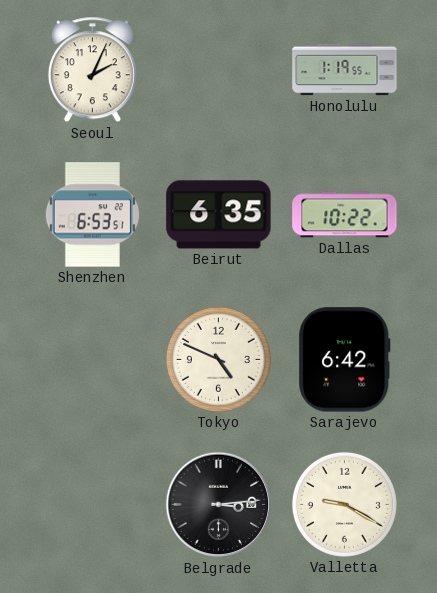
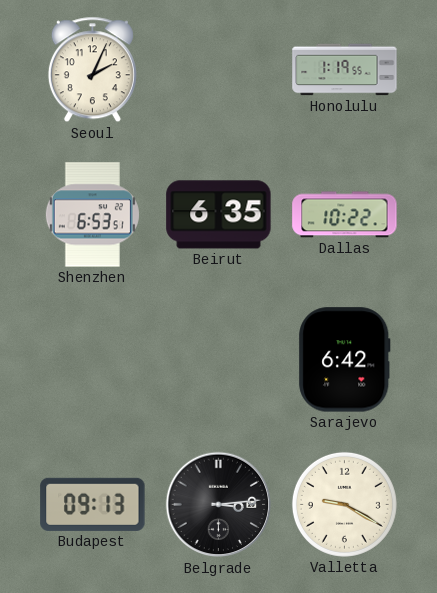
Tokyo: 4:49 -> none (218, 359)
Budapest: none -> 09:13 (93, 504)
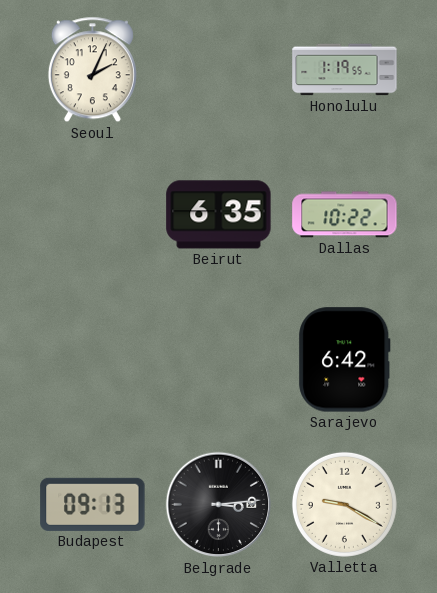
Shenzhen: 6:53 -> none (92, 215)
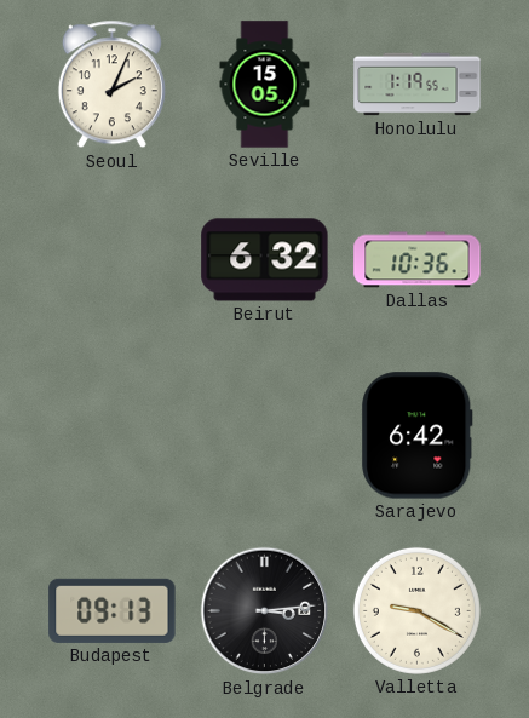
Seville: none -> 15:05 (265, 85)
Beirut: 6:35 -> 6:32 (265, 260)
Dallas: 10:22 -> 10:36 (418, 260)
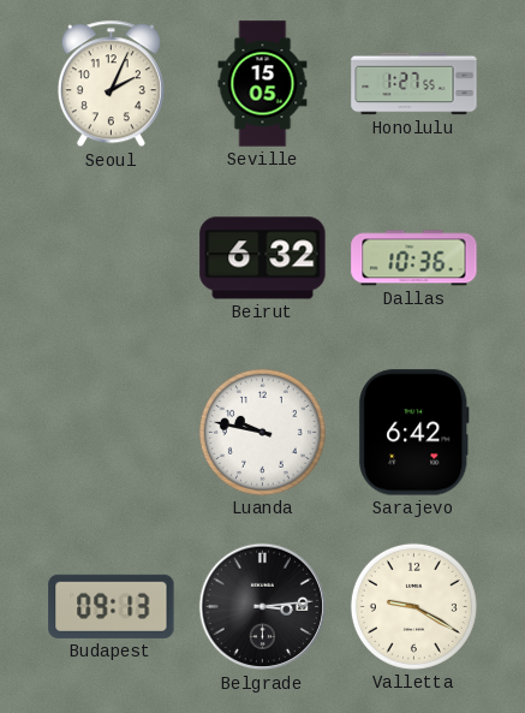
Honolulu: 1:19 -> 1:27 (414, 84)
Luanda: none -> 9:47 (262, 432)
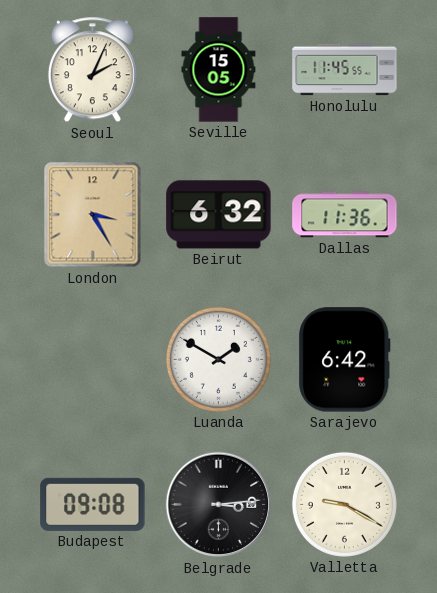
Honolulu: 1:27 -> 11:45 (345, 70)
London: none -> 3:25 (93, 215)
Dallas: 10:36 -> 11:36 (345, 215)
Luanda: 9:47 -> 1:50 (218, 359)
Budapest: 09:13 -> 09:08 (93, 504)
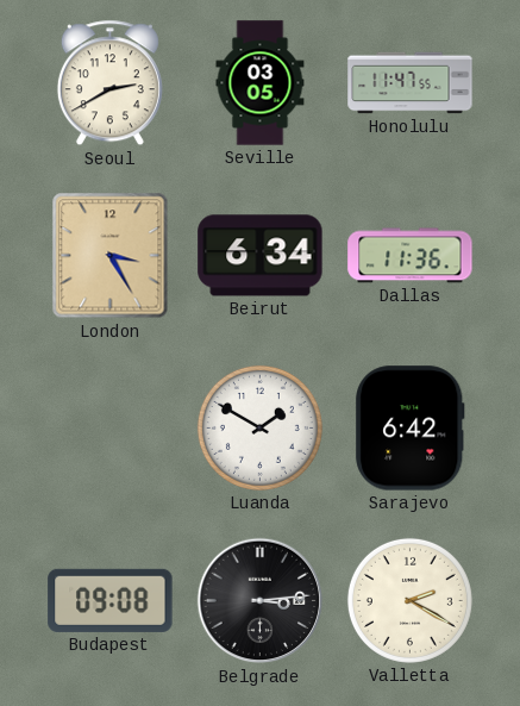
Seoul: 2:04 -> 2:40 (109, 83)
Seville: 15:05 -> 03:05 (261, 83)
Honolulu: 11:45 -> 11:47 (411, 83)
Beirut: 6:32 -> 6:34 (261, 256)
Valletta: 9:20 -> 2:20 (409, 600)
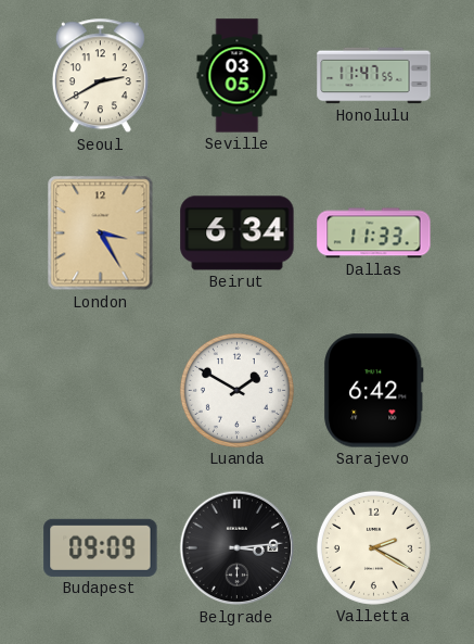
Dallas: 11:36 -> 11:33 (374, 233)
Budapest: 09:08 -> 09:09 (101, 547)
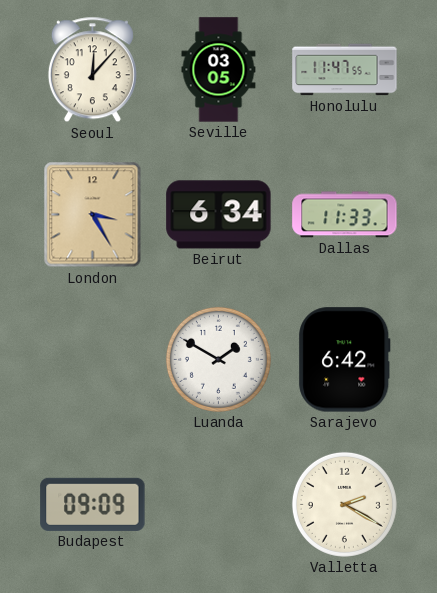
Seoul: 2:40 -> 12:07 (92, 70)
Belgrade: 3:14 -> none (238, 548)
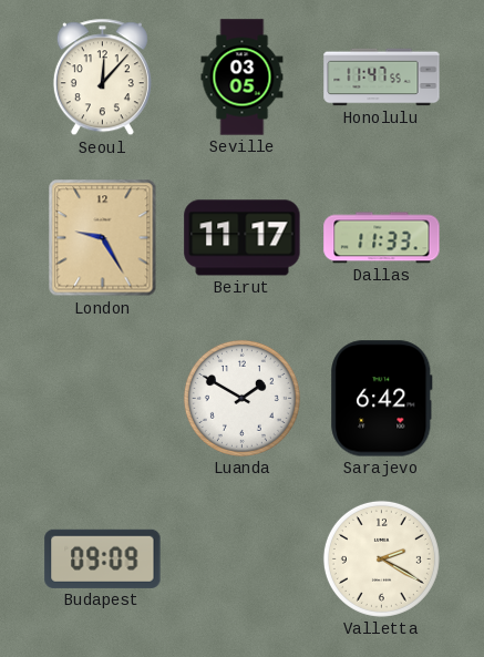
London: 3:25 -> 9:25 (103, 238)
Beirut: 6:34 -> 11:17 (243, 238)
